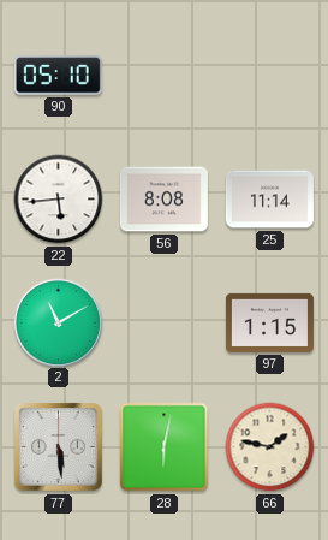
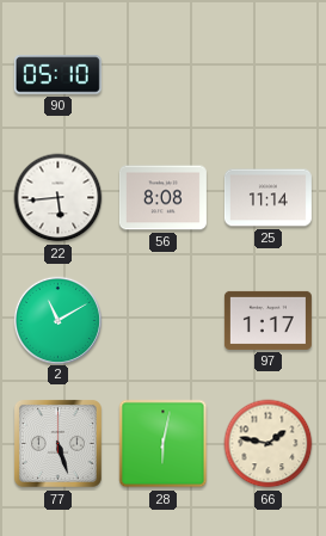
97: 1:15 -> 1:17 (267, 320)
77: 5:29 -> 5:27 (57, 443)
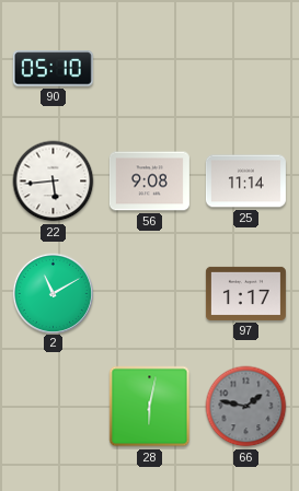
56: 8:08 -> 9:08 (149, 182)
77: 5:27 -> none (57, 443)
66 dial: cream -> grey (246, 407)
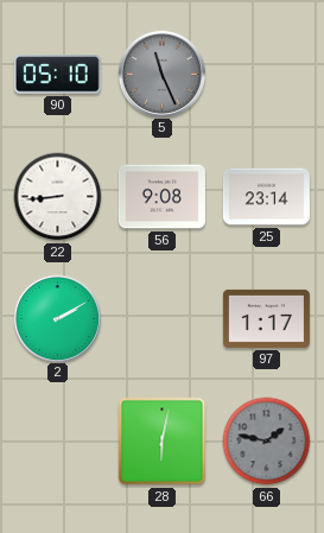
5: none -> 11:26 (161, 74)
22: 5:44 -> 8:44 (58, 197)
25: 11:14 -> 23:14 (266, 197)
2: 11:10 -> 2:10 (57, 318)
